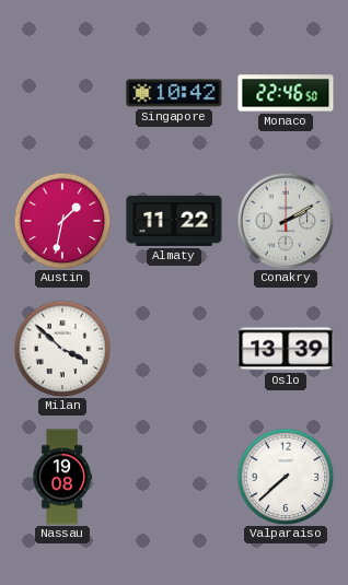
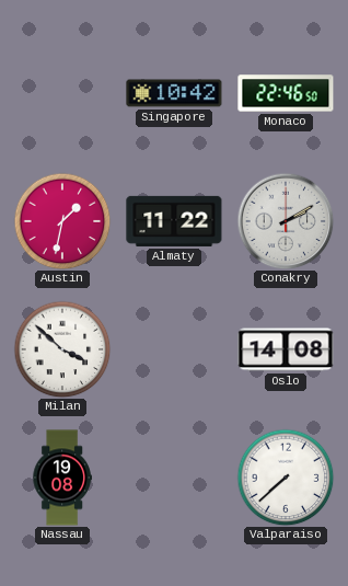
Oslo: 13:39 -> 14:08 (286, 349)
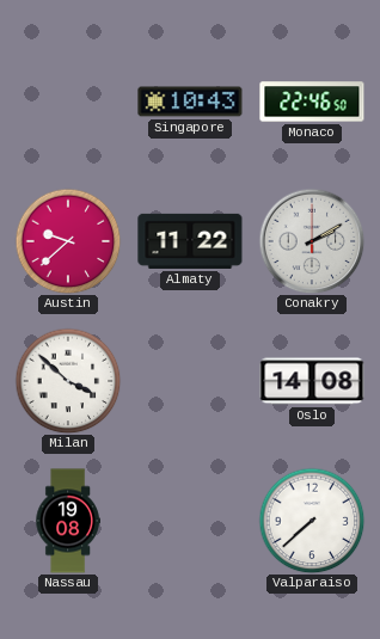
Singapore: 10:42 -> 10:43 (190, 102)
Austin: 1:32 -> 9:38 (68, 241)
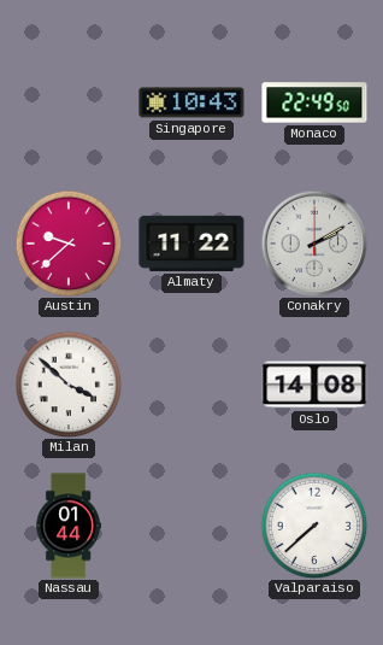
Monaco: 22:46 -> 22:49 (314, 102)
Nassau: 19:08 -> 01:44 (69, 526)
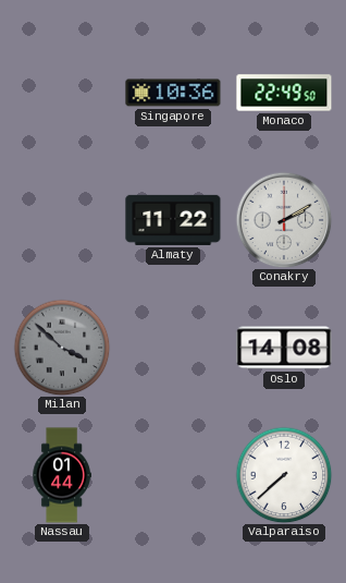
Singapore: 10:43 -> 10:36 (173, 93)
Austin: 9:38 -> none (69, 244)
Milan dial: white -> grey (62, 348)
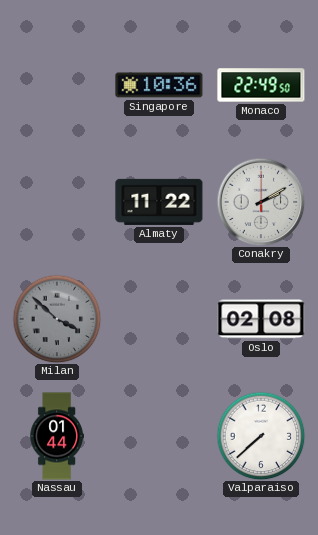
Oslo: 14:08 -> 02:08 (261, 319)
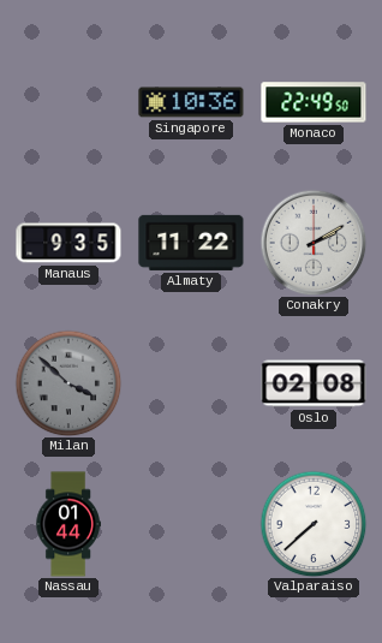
Manaus: none -> 9:35 (68, 243)
